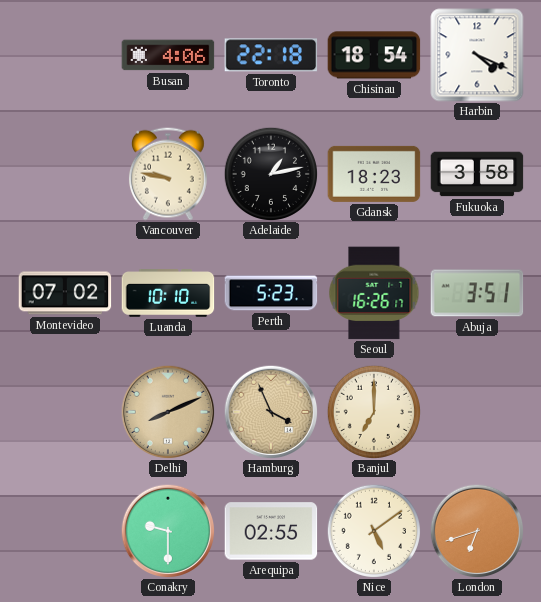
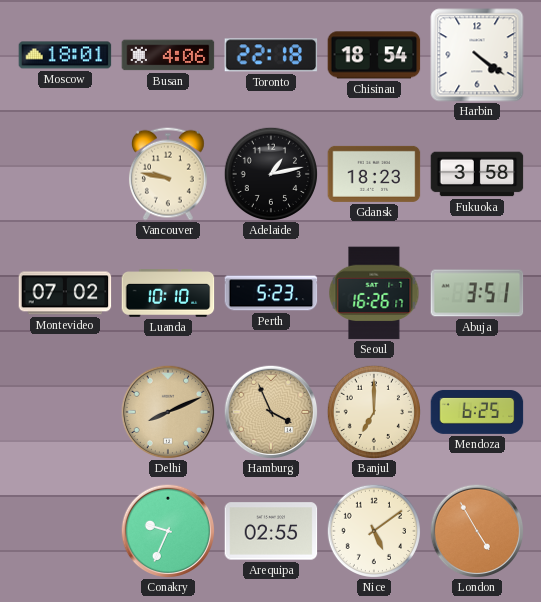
Moscow: none -> 18:01 (65, 55)
Harbin: 4:19 -> 4:21 (477, 55)
Mendoza: none -> 6:25 (477, 412)
Conakry: 9:30 -> 9:34 (168, 531)
London: 6:42 -> 4:55 (477, 531)
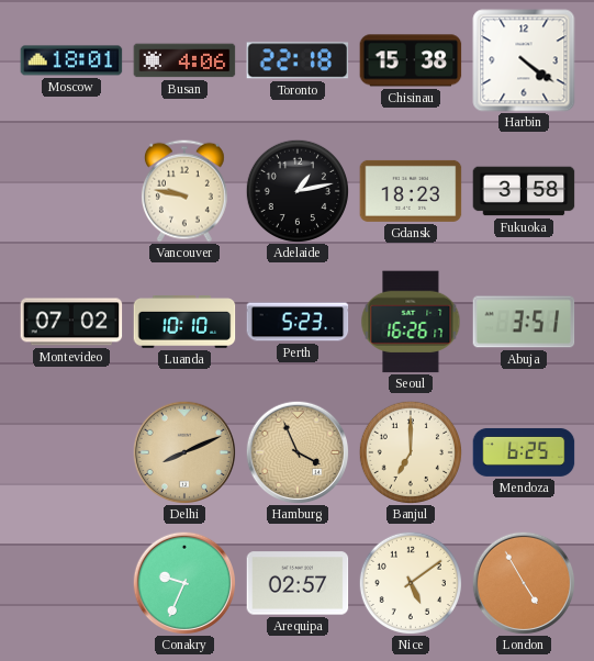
Chisinau: 18:54 -> 15:38 (411, 60)
Arequipa: 02:55 -> 02:57 (298, 583)
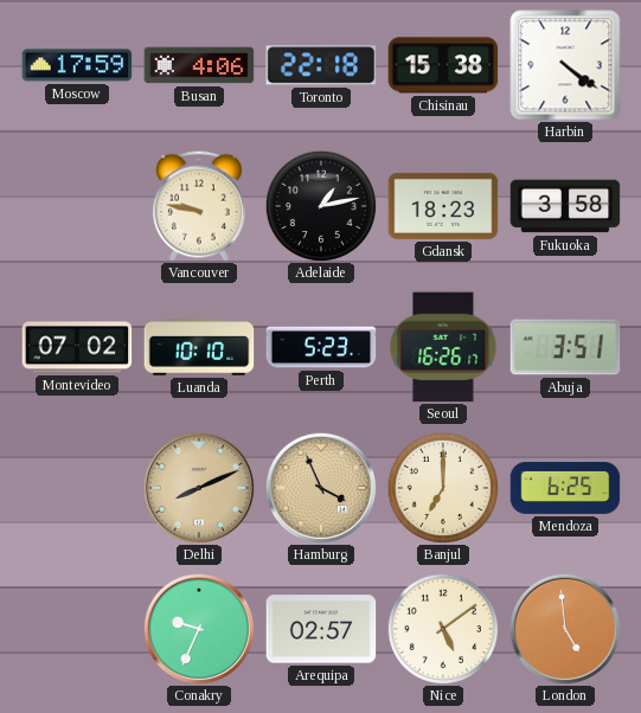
Moscow: 18:01 -> 17:59 (77, 65)
London: 4:55 -> 4:59 (565, 629)
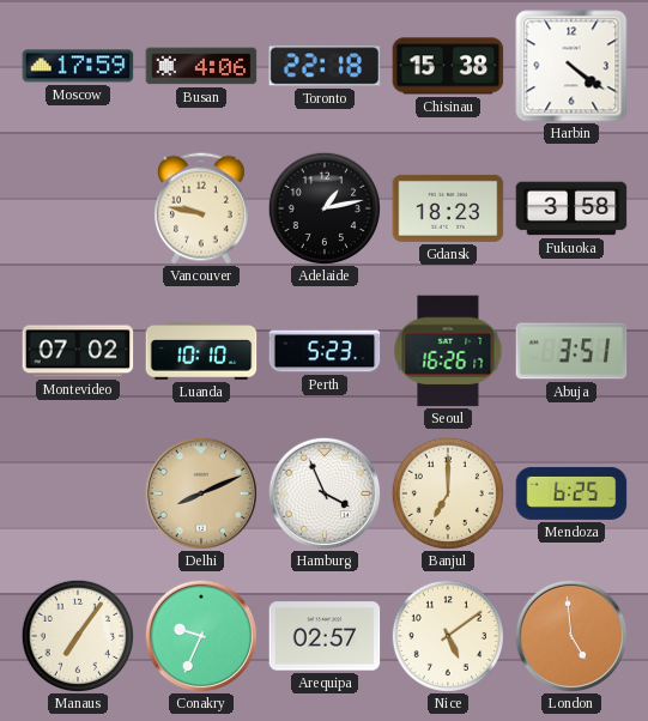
Hamburg dial: champagne -> white (325, 493)
Manaus: none -> 7:06 (77, 635)
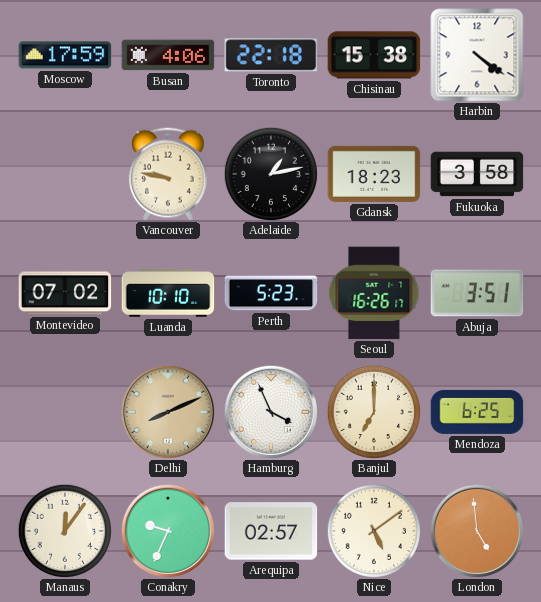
Manaus: 7:06 -> 12:06 (64, 530)
